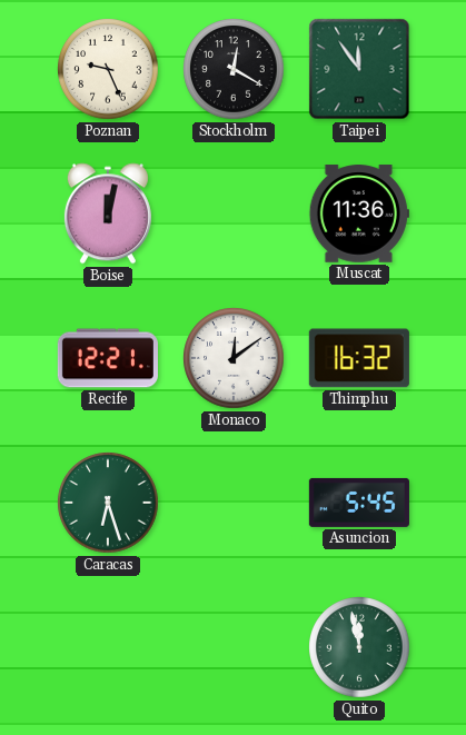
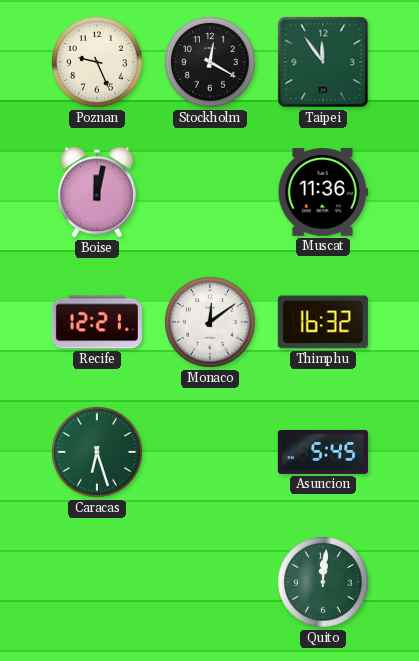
Quito: 11:58 -> 12:01 (323, 582)
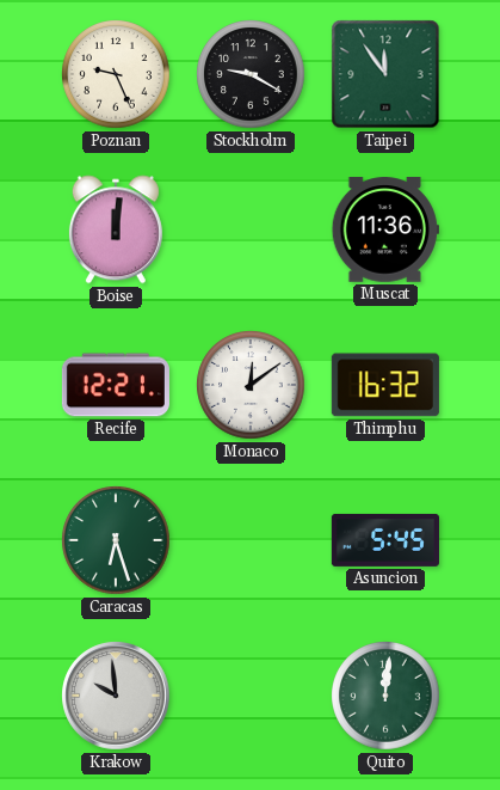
Stockholm: 12:20 -> 9:20 (251, 74)
Boise: 12:02 -> 12:01 (116, 229)
Krakow: none -> 9:59 (116, 696)
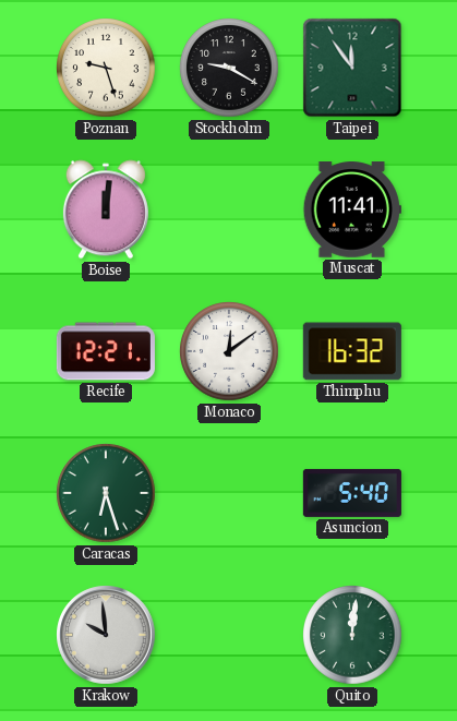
Poznan: 9:26 -> 9:27 (106, 68)
Muscat: 11:36 -> 11:41 (352, 209)
Asuncion: 5:45 -> 5:40 (352, 493)
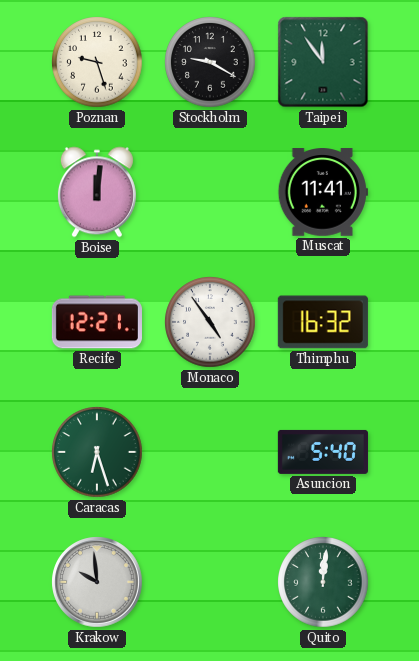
Monaco: 12:09 -> 4:54 (210, 322)
